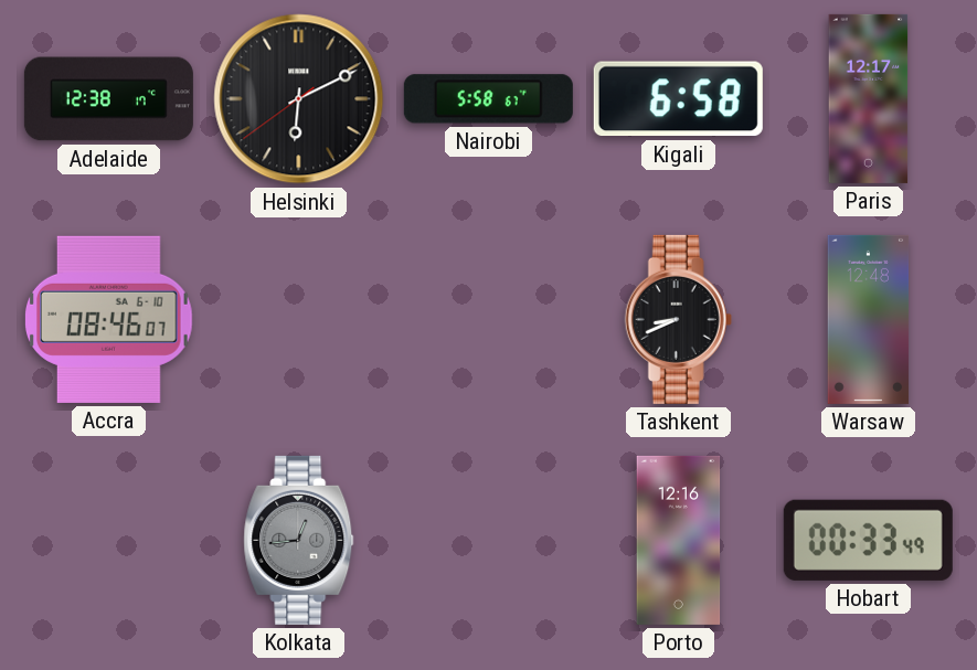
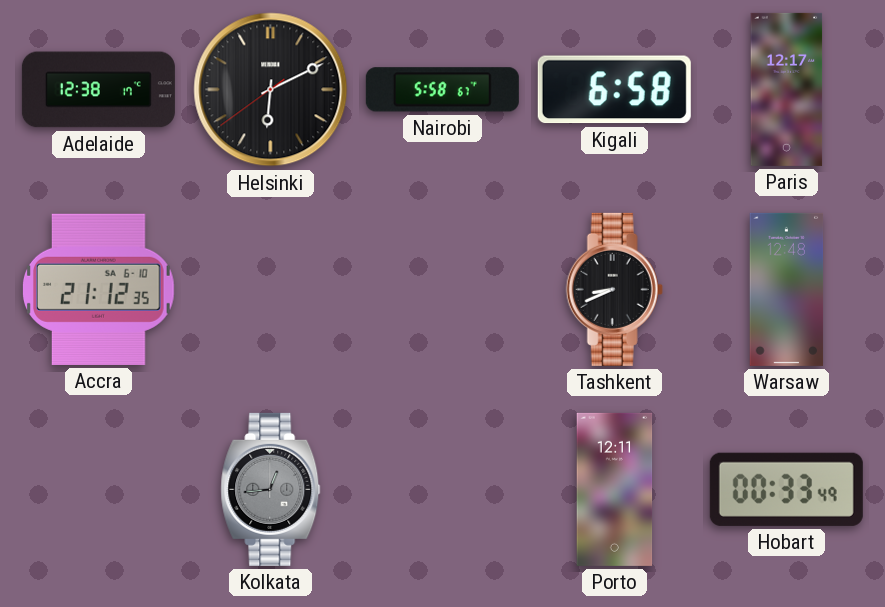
Accra: 08:46 -> 21:12 (99, 289)
Porto: 12:16 -> 12:11 (615, 489)
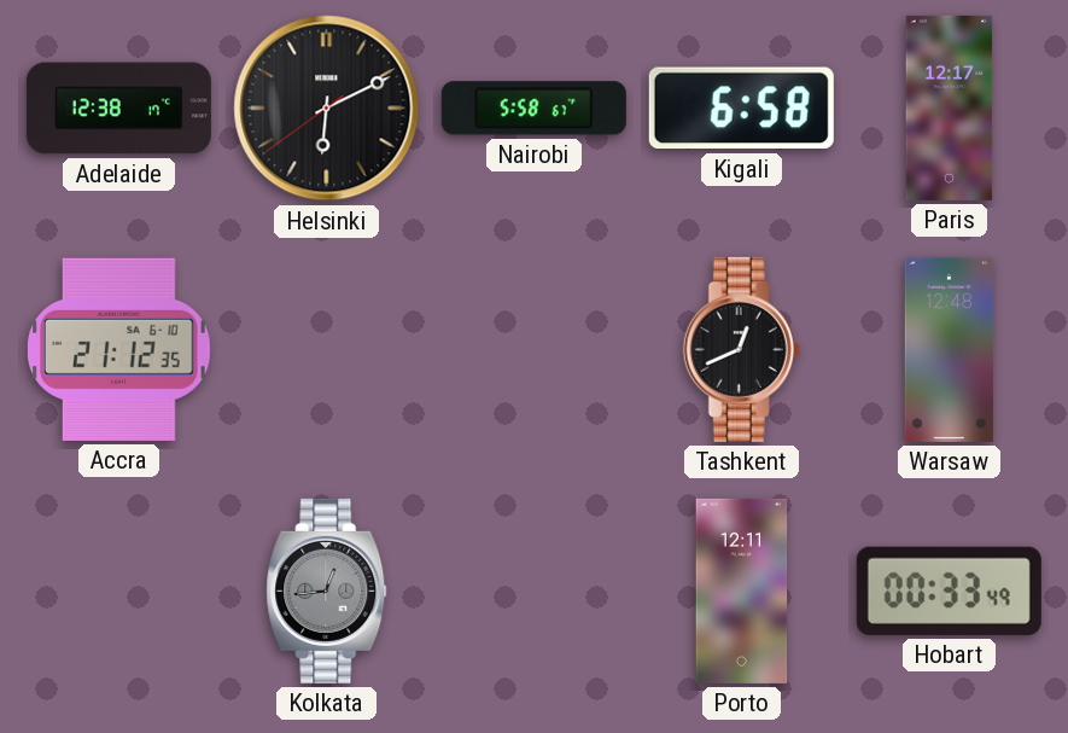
Tashkent: 8:41 -> 12:41 (741, 349)
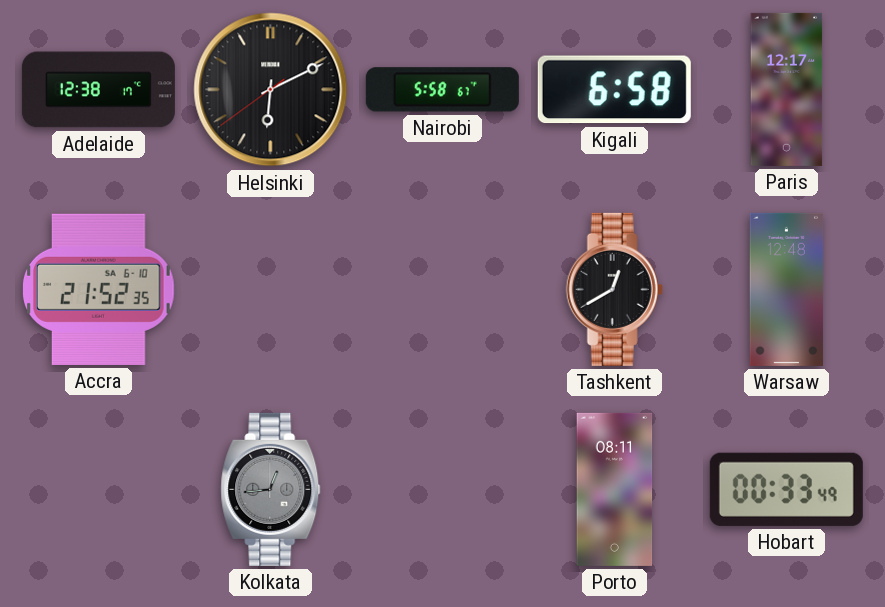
Accra: 21:12 -> 21:52 (99, 289)
Tashkent: 12:41 -> 12:40 (614, 289)
Porto: 12:11 -> 08:11 (615, 489)
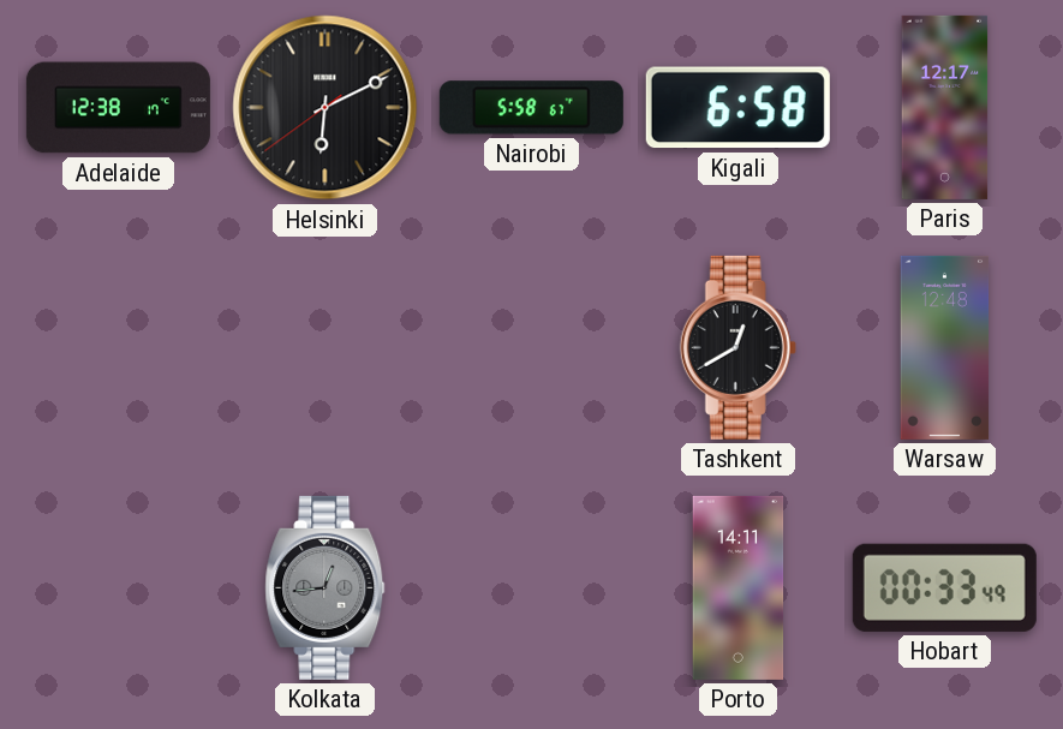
Accra: 21:52 -> none (99, 289)
Porto: 08:11 -> 14:11 (739, 587)
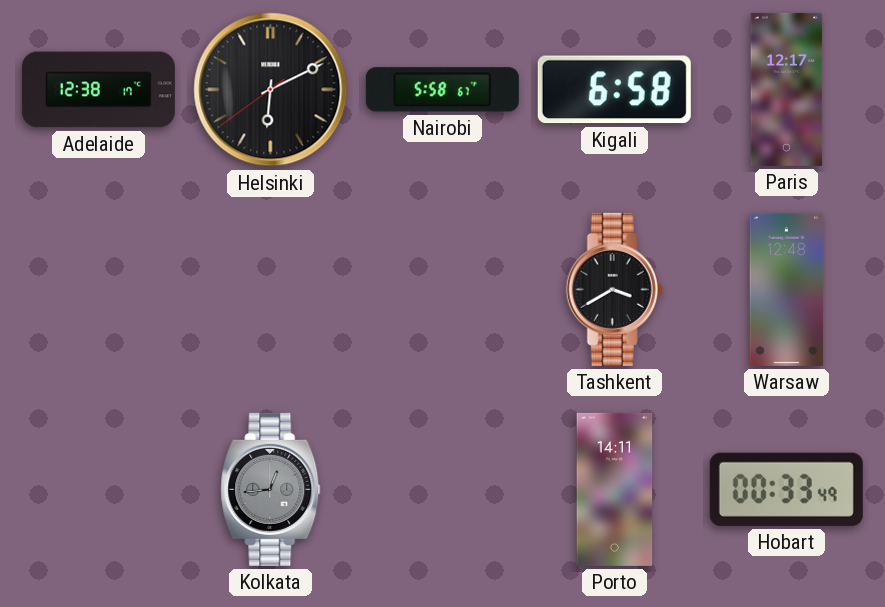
Tashkent: 12:40 -> 3:40 (614, 289)
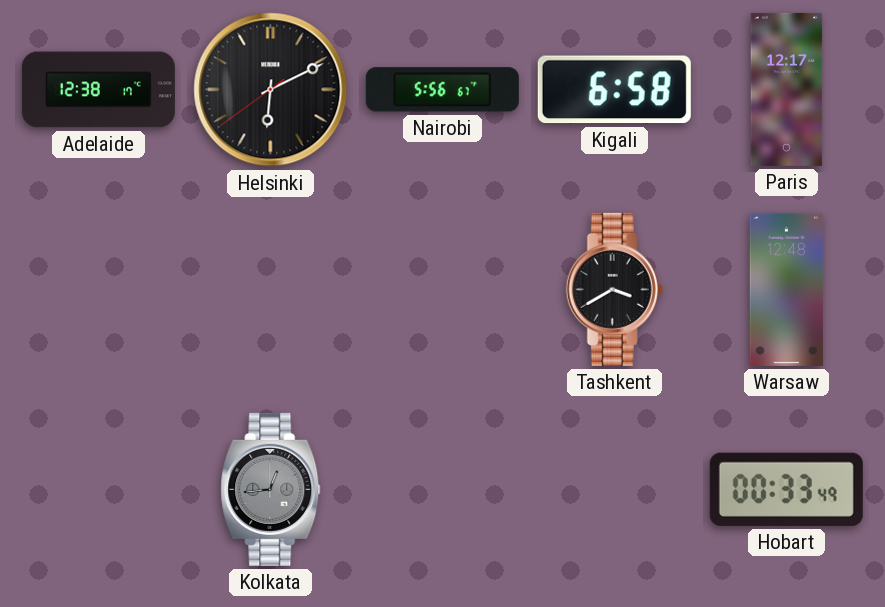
Nairobi: 5:58 -> 5:56 (442, 90)
Porto: 14:11 -> none (615, 489)
